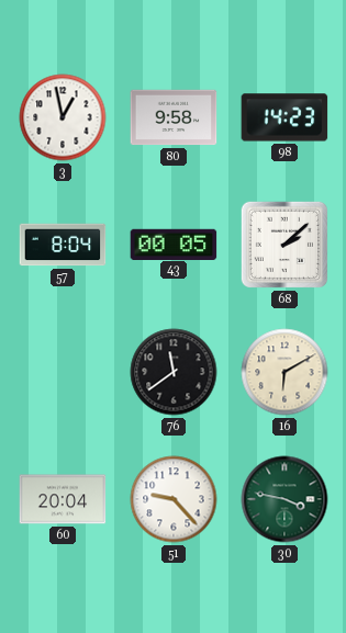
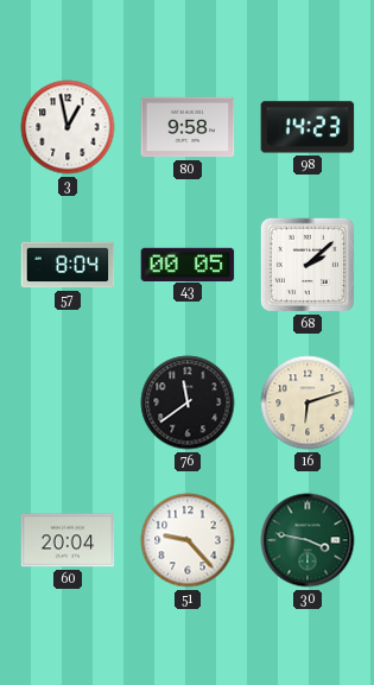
16: 6:10 -> 6:12 (308, 402)
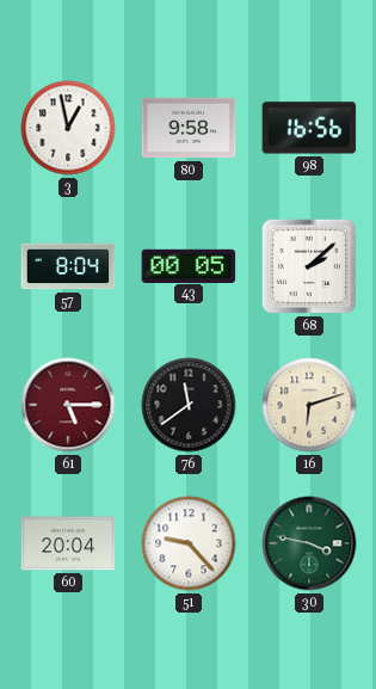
98: 14:23 -> 16:56 (309, 128)
61: none -> 5:15 (68, 405)
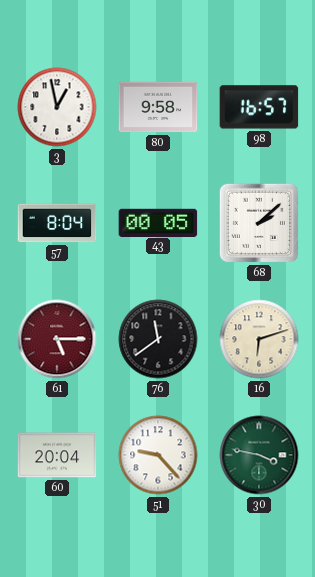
98: 16:56 -> 16:57 (259, 107)
